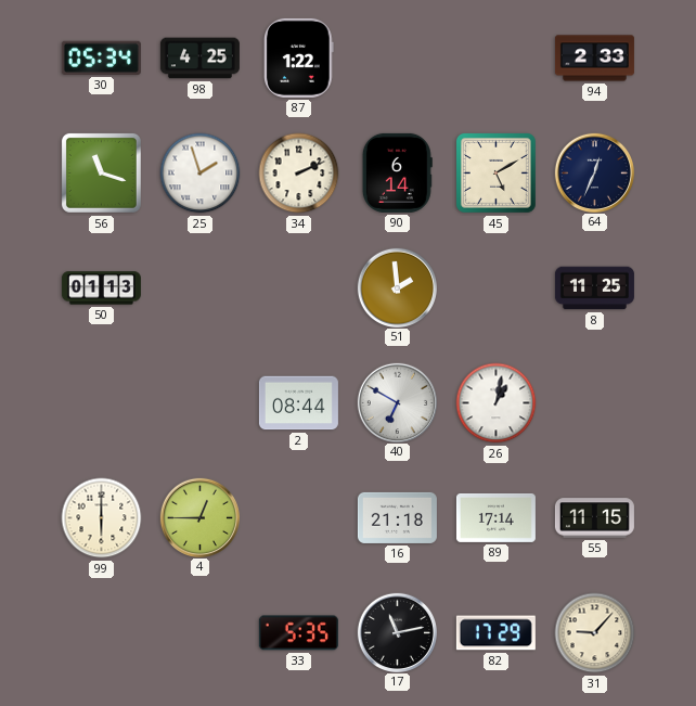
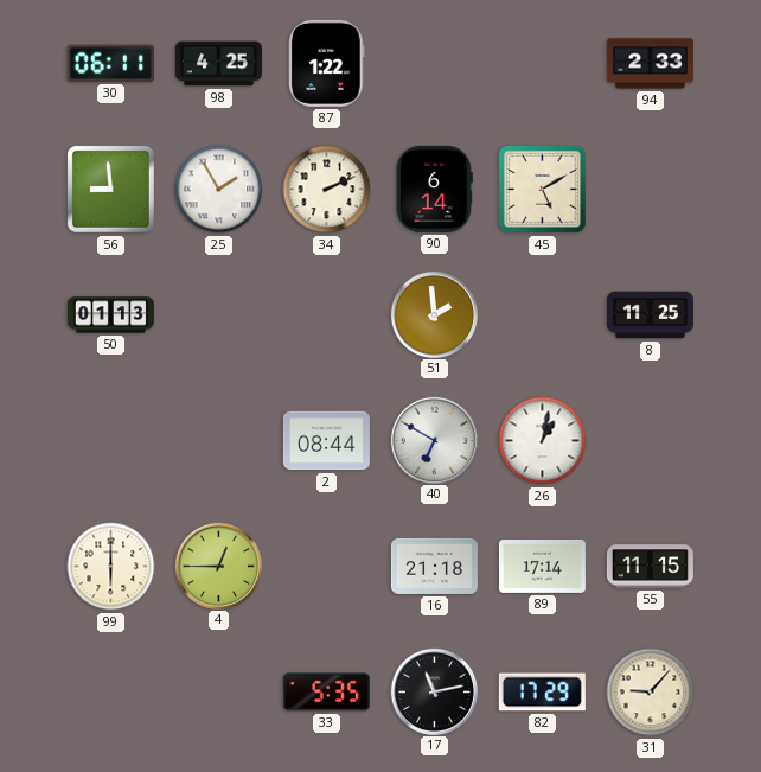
30: 05:34 -> 06:11 (110, 63)
56: 11:18 -> 8:59 (110, 189)
25: 1:57 -> 1:55 (219, 190)
64: 12:34 -> none (594, 172)
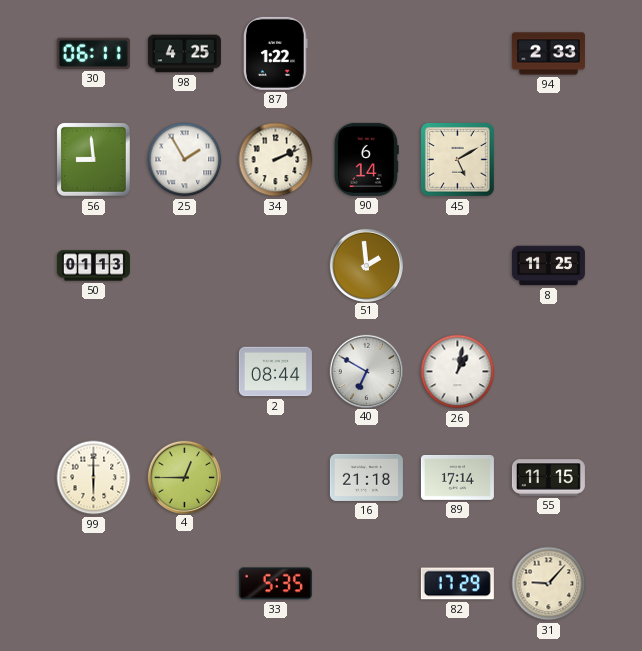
17: 11:13 -> none (434, 691)
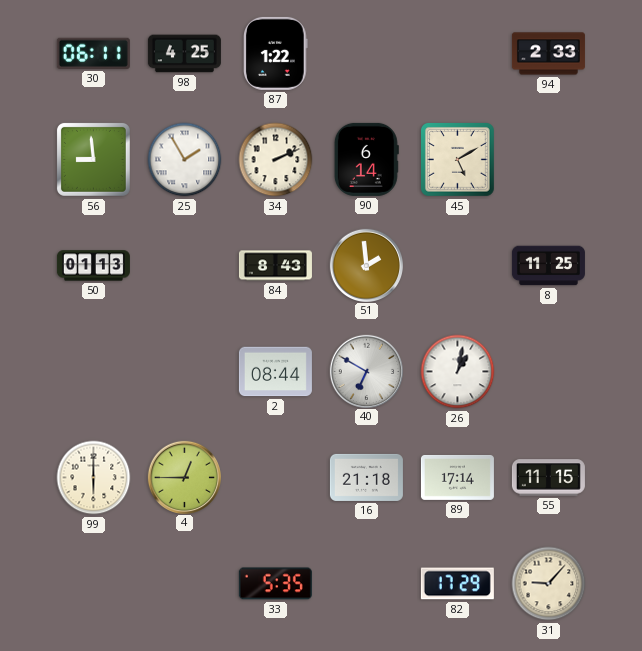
84: none -> 8:43 (275, 266)
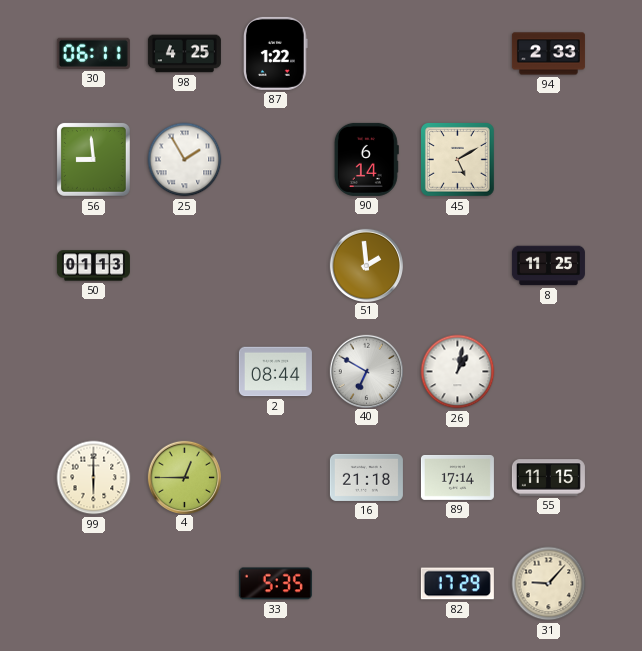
34: 2:11 -> none (276, 160)
84: 8:43 -> none (275, 266)
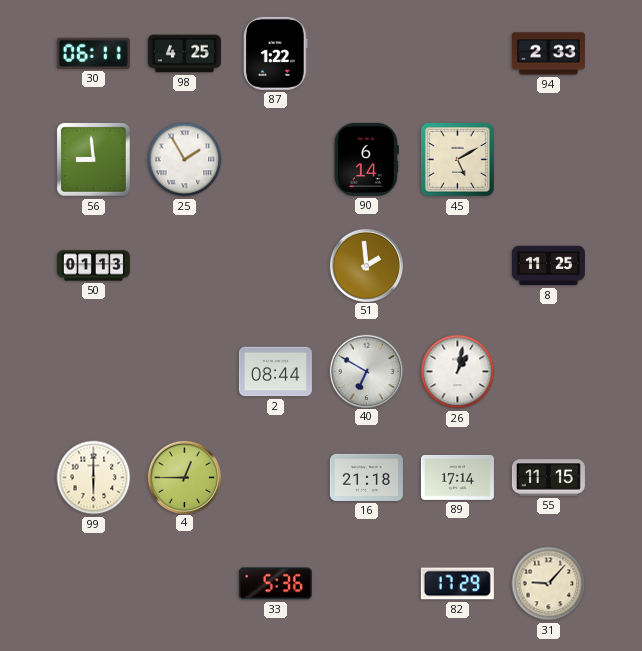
33: 5:35 -> 5:36 (275, 584)
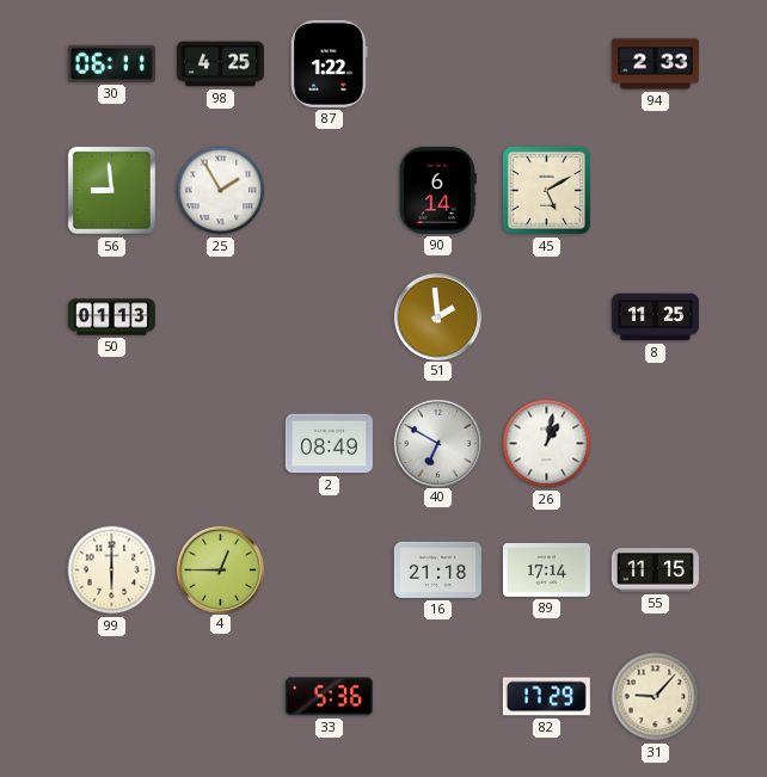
2: 08:44 -> 08:49 (329, 444)
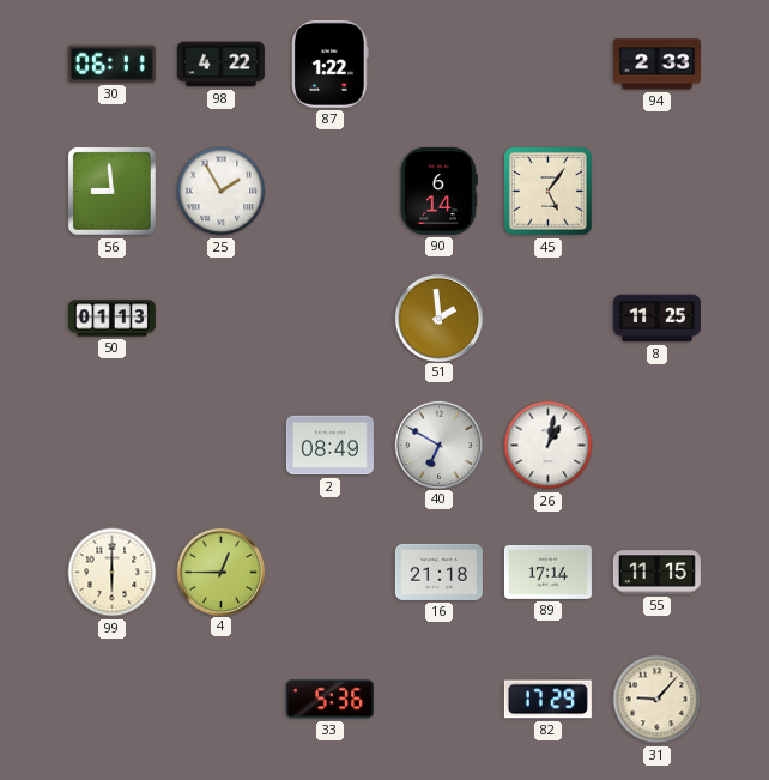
98: 4:25 -> 4:22 (220, 65)
45: 5:10 -> 5:06 (547, 191)
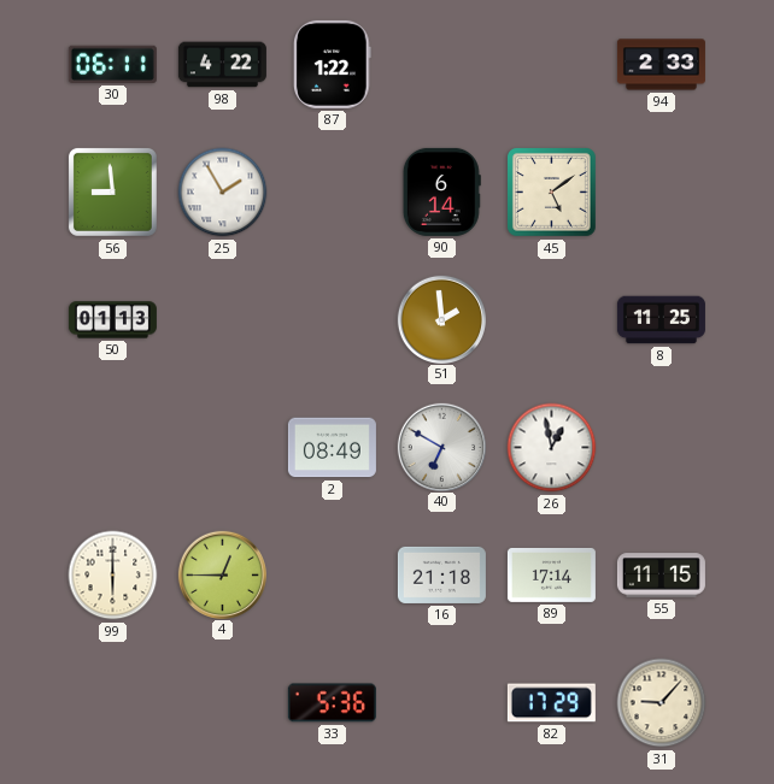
45: 5:06 -> 5:09 (551, 191)
26: 1:02 -> 12:58 (552, 448)
